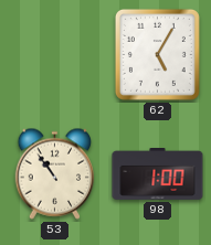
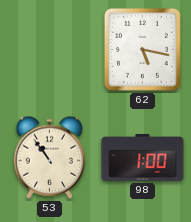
62: 5:05 -> 5:17 (142, 49)
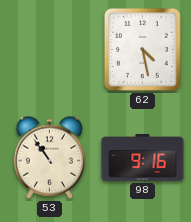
62: 5:17 -> 4:28 (142, 49)
98: 1:00 -> 9:16 (143, 158)
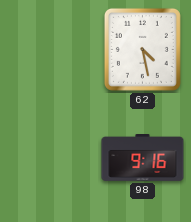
53: 10:54 -> none (50, 157)
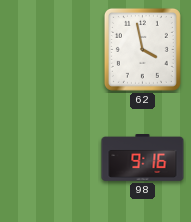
62: 4:28 -> 3:58 (142, 49)
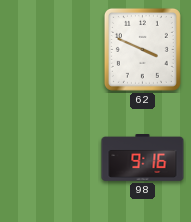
62: 3:58 -> 3:49 (142, 49)
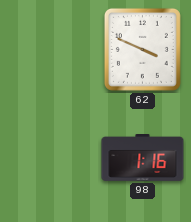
98: 9:16 -> 1:16 (143, 158)
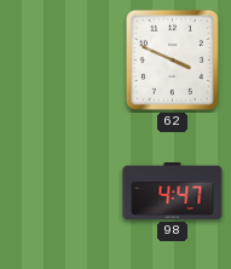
98: 1:16 -> 4:47 (173, 191)
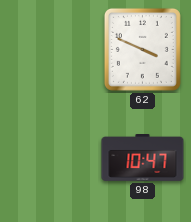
98: 4:47 -> 10:47 (143, 158)
